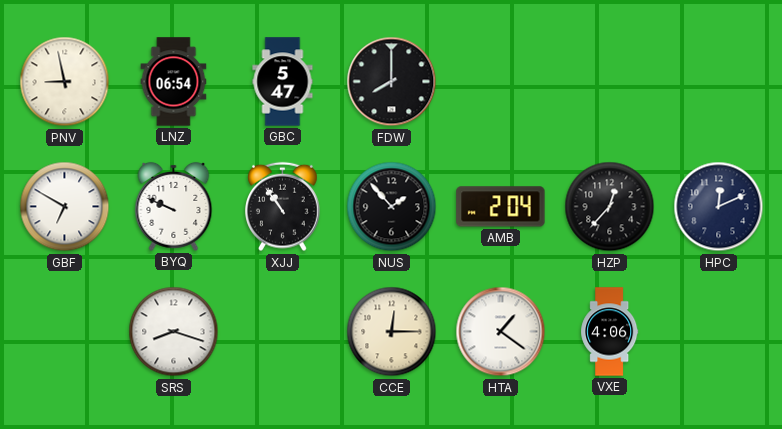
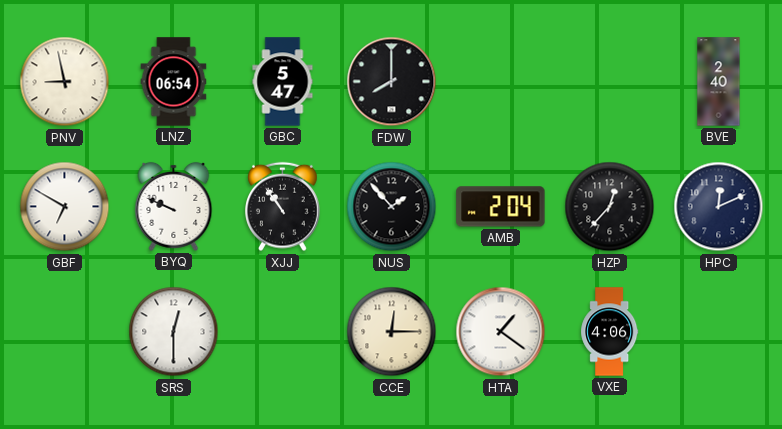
BVE: none -> 2:40 (719, 82)
SRS: 8:18 -> 12:30 (174, 332)
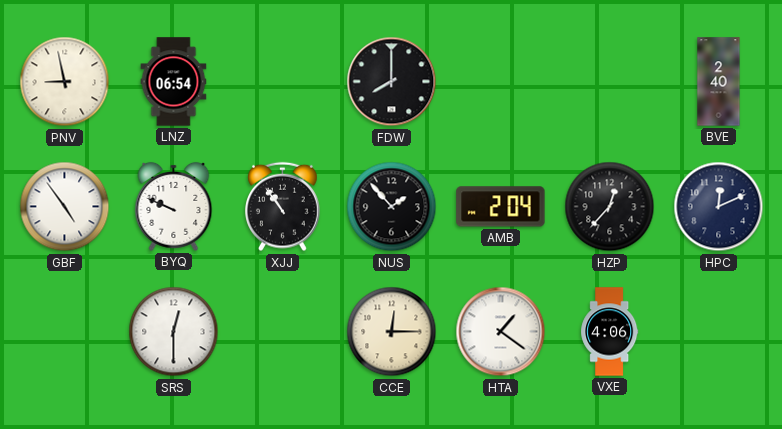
GBC: 5:47 -> none (283, 82)
GBF: 6:50 -> 4:54 (65, 207)
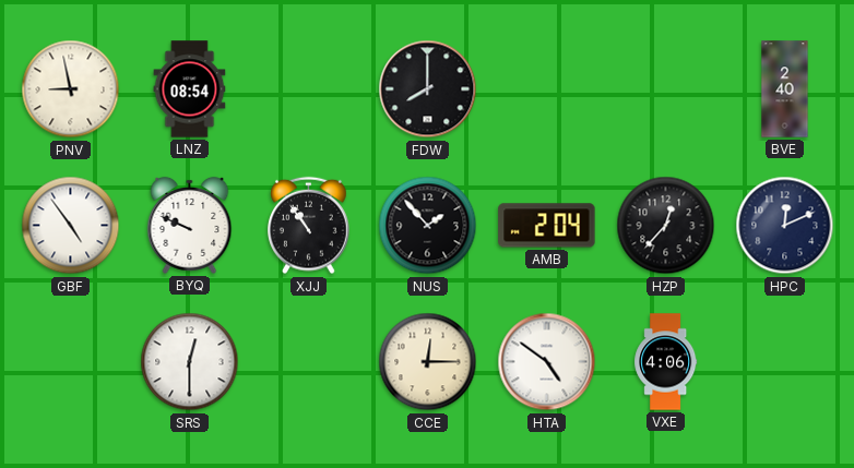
LNZ: 06:54 -> 08:54 (190, 89)
HTA: 1:21 -> 4:51 (547, 362)
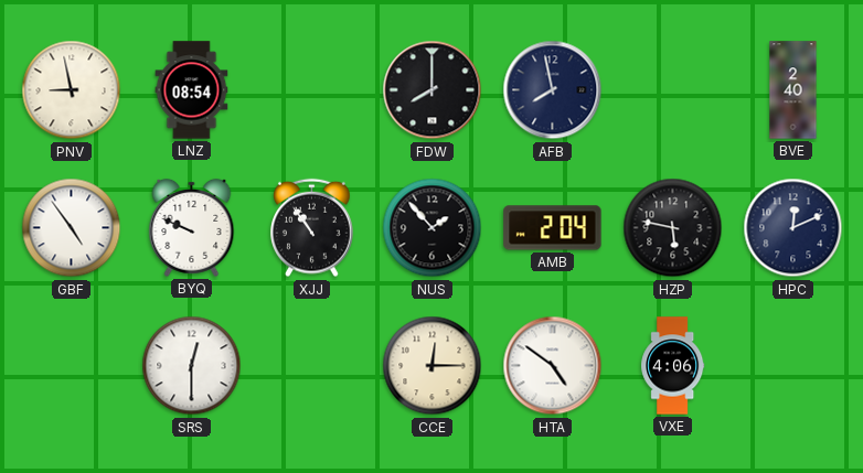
AFB: none -> 7:58 (553, 90)
HZP: 12:37 -> 5:47 (673, 228)
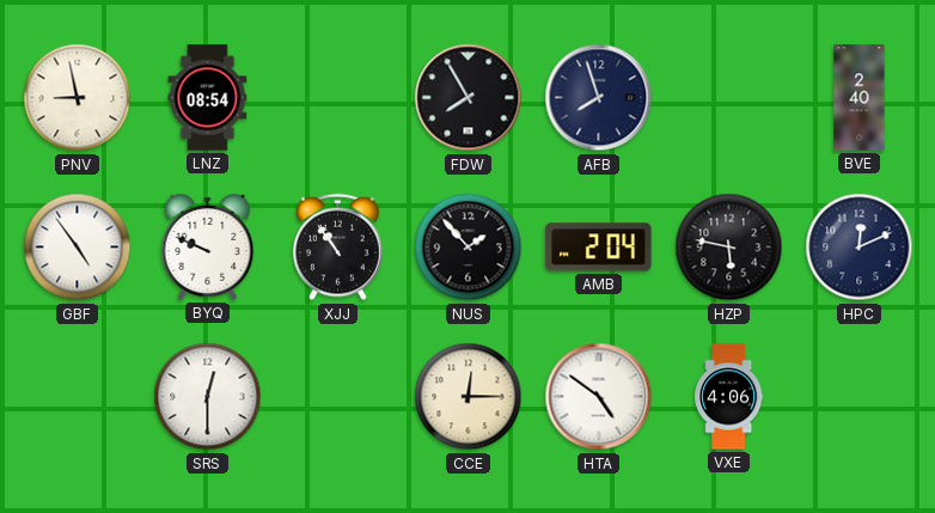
FDW: 8:00 -> 7:55 (469, 98)
AFB: 7:58 -> 7:57 (599, 98)
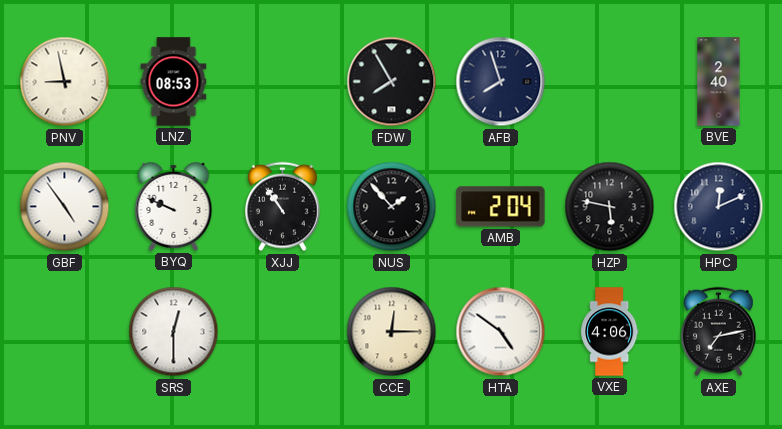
LNZ: 08:54 -> 08:53 (174, 82)
AXE: none -> 7:13 (719, 332)
